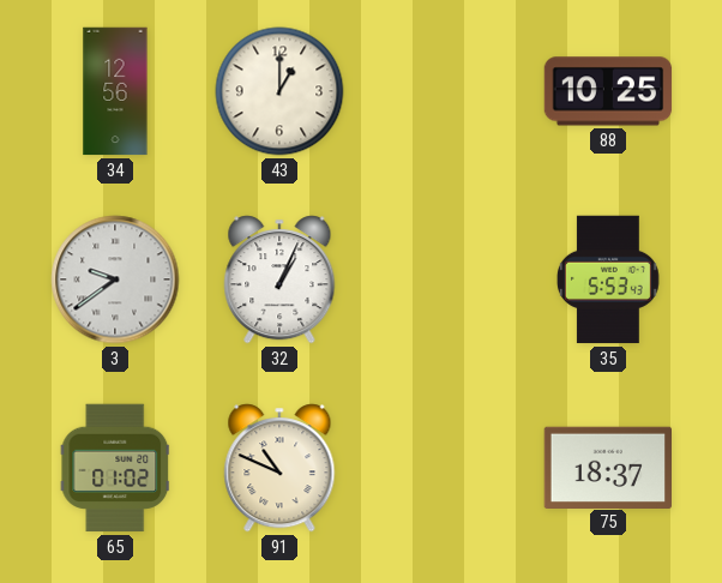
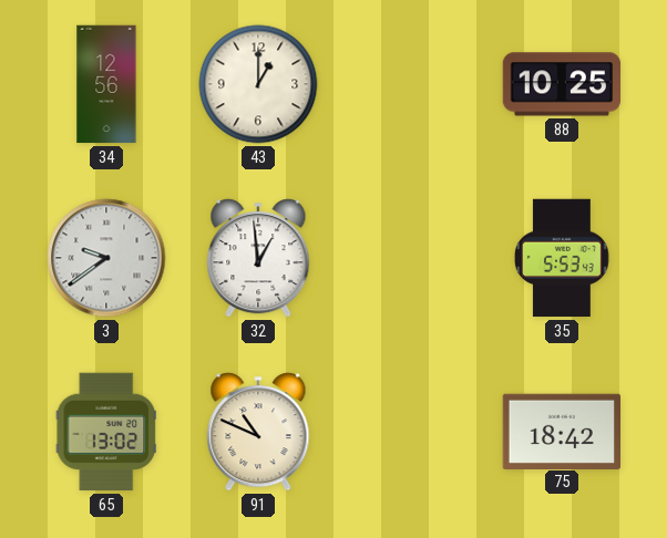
32: 1:04 -> 12:59 (258, 258)
65: 01:02 -> 13:02 (106, 432)
75: 18:37 -> 18:42 (561, 431)
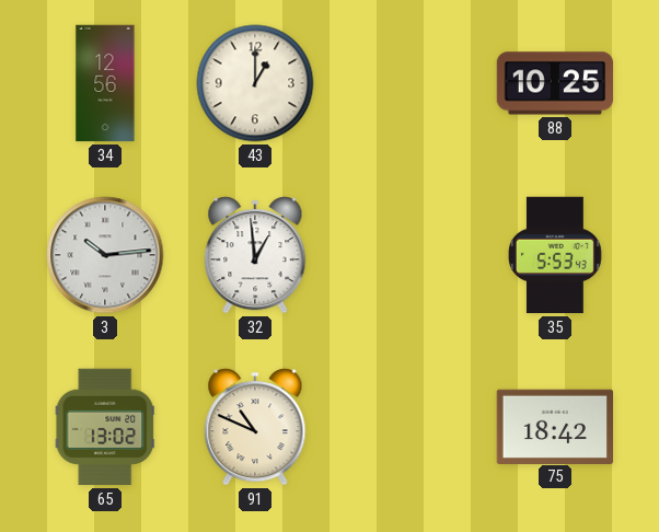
3: 9:39 -> 10:14 (105, 255)
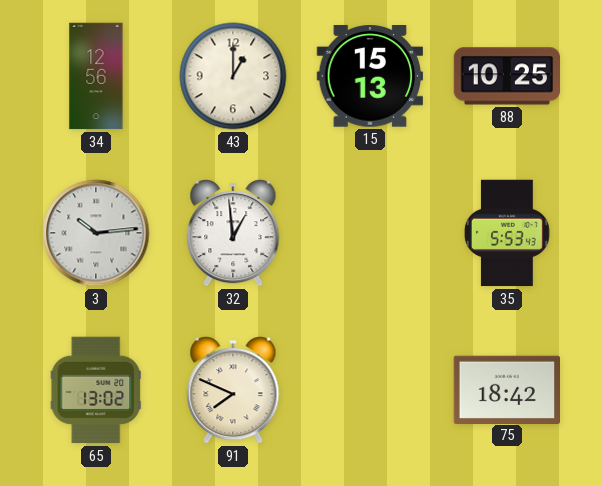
15: none -> 15:13 (369, 76)
91: 10:49 -> 7:49 (233, 390)
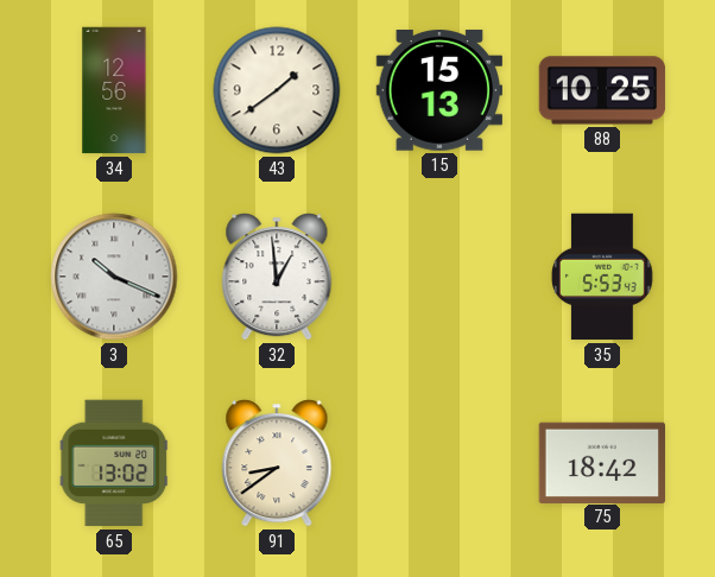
43: 1:00 -> 1:39 (277, 90)
3: 10:14 -> 10:19 (114, 277)
91: 7:49 -> 8:39 (277, 463)
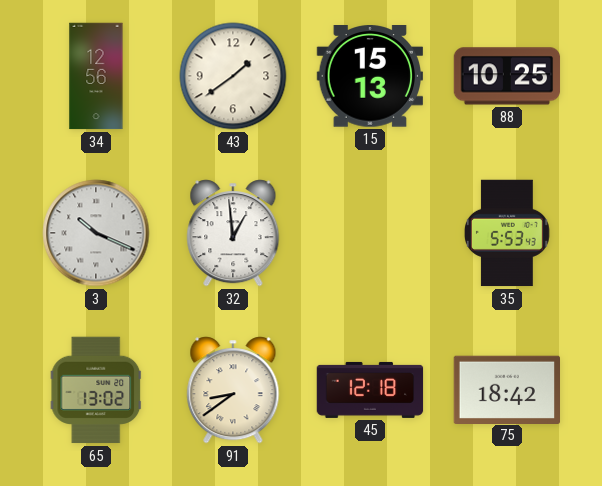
45: none -> 12:18 (370, 390)
